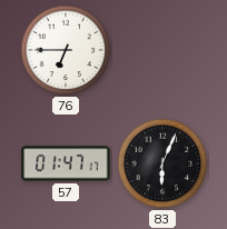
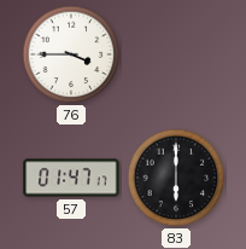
76: 6:45 -> 3:45 (71, 54)
83: 6:04 -> 6:00 (176, 178)
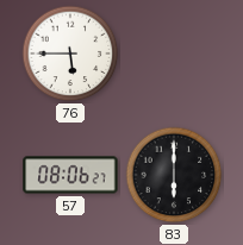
76: 3:45 -> 5:45 (70, 54)
57: 01:47 -> 08:06 (70, 175)
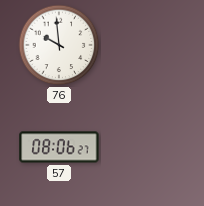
76: 5:45 -> 9:59 (59, 45)
83: 6:00 -> none (174, 175)
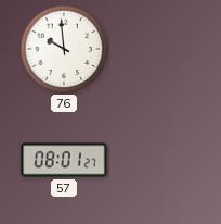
57: 08:06 -> 08:01 (64, 160)
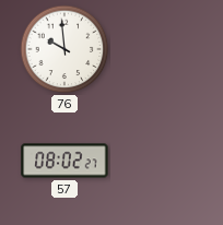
57: 08:01 -> 08:02 (64, 161)
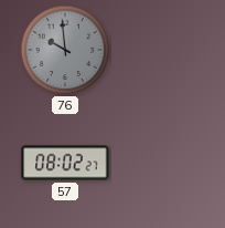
76 dial: white -> grey (65, 50)
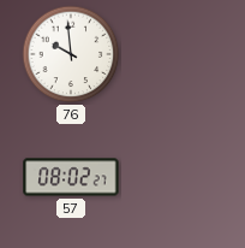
76 dial: grey -> white (71, 54)
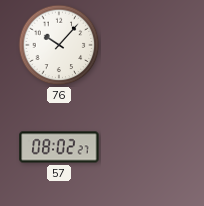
76: 9:59 -> 10:07 (59, 45)
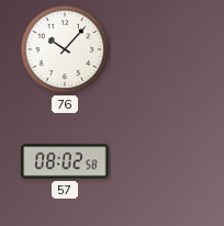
57: 08:02:27 -> 08:02:58 (65, 161)
